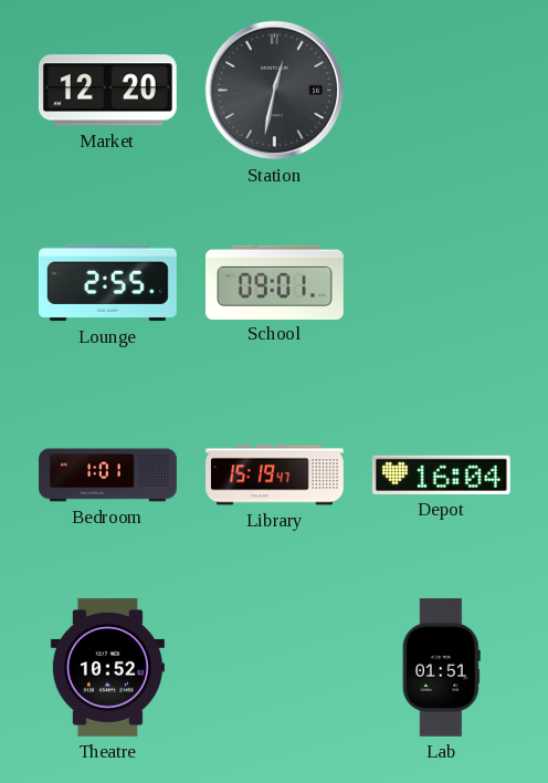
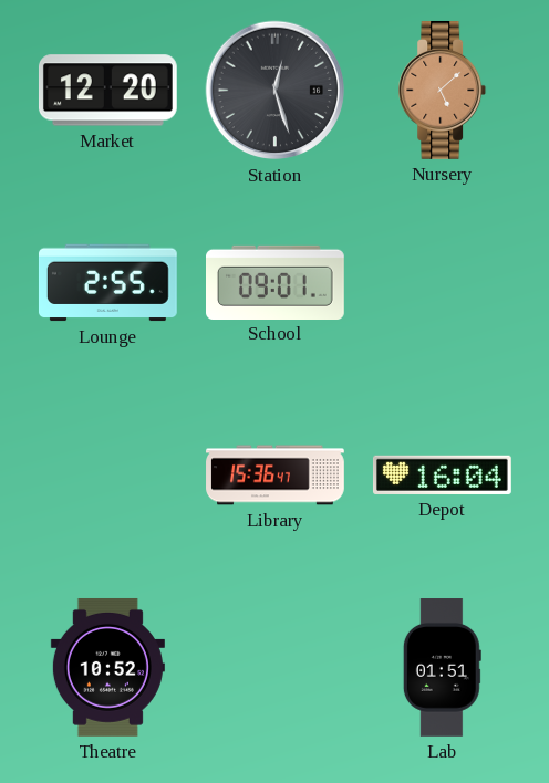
Station: 12:32 -> 12:27 (276, 91)
Nursery: none -> 5:08 (443, 90)
Bedroom: 1:01 -> none (108, 476)
Library: 15:19 -> 15:36 (276, 476)
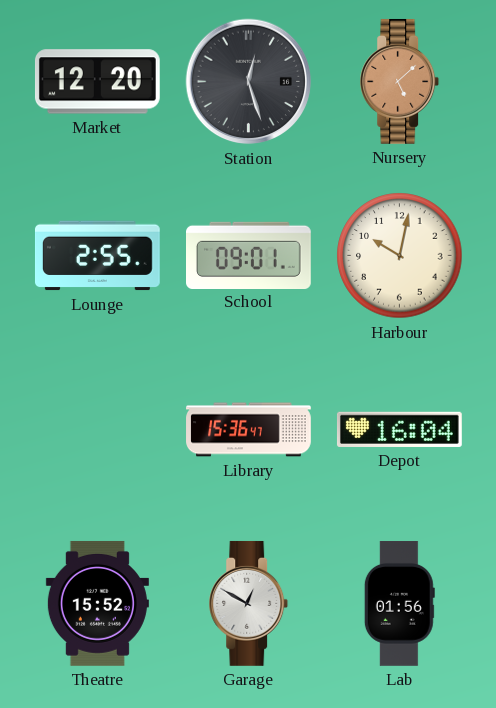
Harbour: none -> 10:02 (400, 256)
Theatre: 10:52 -> 15:52 (97, 603)
Garage: none -> 12:50 (249, 603)
Lab: 01:51 -> 01:56 (399, 604)
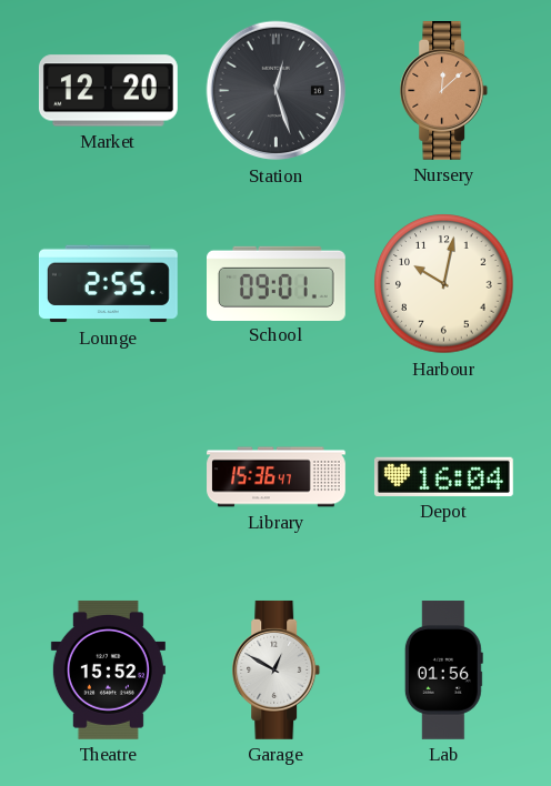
Nursery: 5:08 -> 12:08 (444, 90)
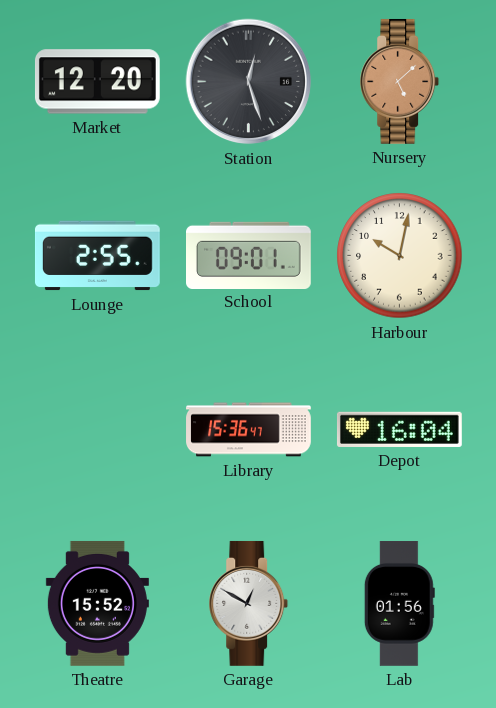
Nursery: 12:08 -> 5:08 (400, 81)
